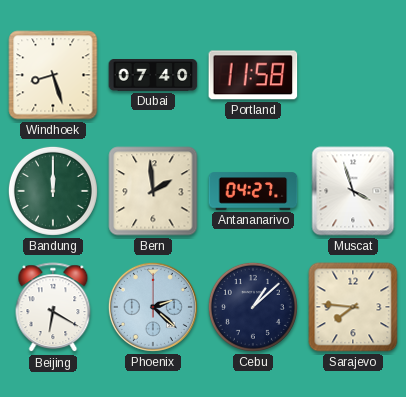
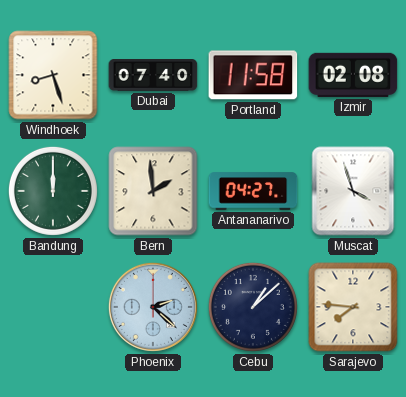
Izmir: none -> 02:08 (353, 75)
Beijing: 6:20 -> none (53, 308)
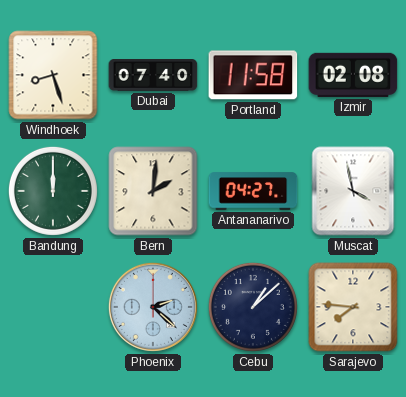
Bern: 1:59 -> 2:01 (153, 191)
Muscat: 3:57 -> 3:58 (353, 191)
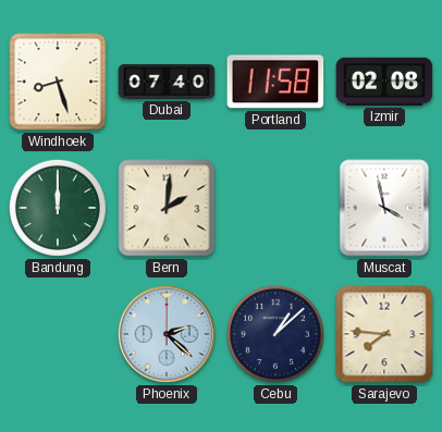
Antananarivo: 04:27 -> none (253, 191)
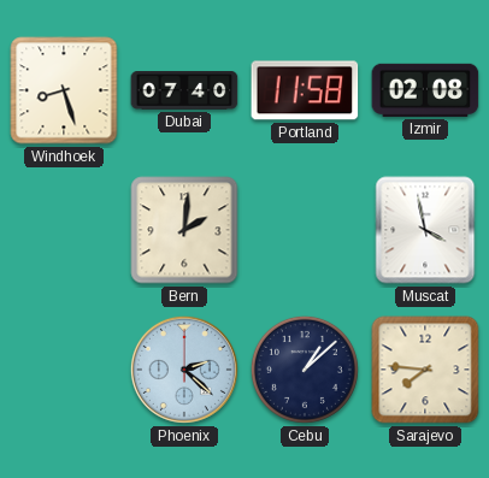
Bandung: 12:00 -> none (58, 208)
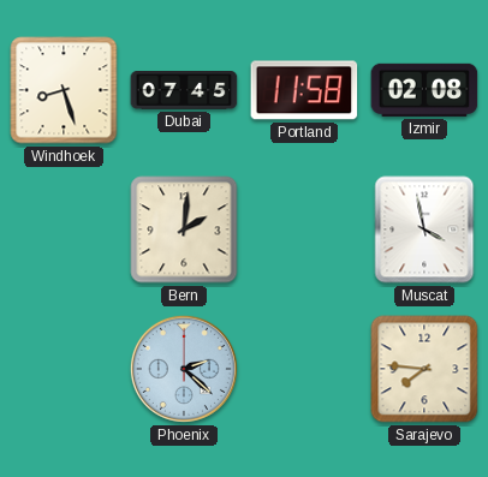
Dubai: 07:40 -> 07:45 (184, 91)
Cebu: 1:08 -> none (305, 370)
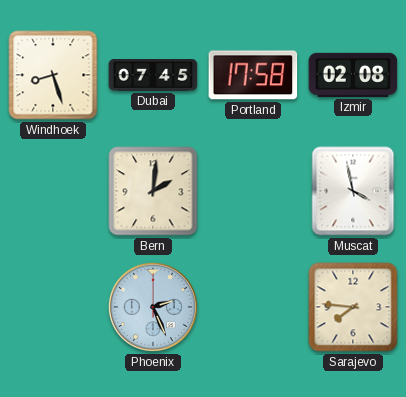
Portland: 11:58 -> 17:58 (253, 75)
Phoenix: 2:22 -> 2:26 (153, 307)
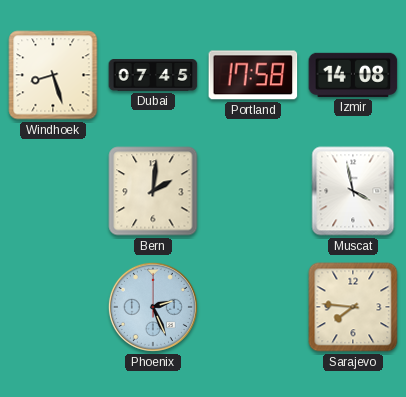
Izmir: 02:08 -> 14:08 (353, 75)
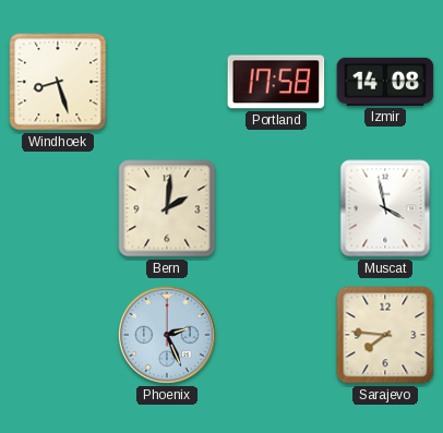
Dubai: 07:45 -> none (153, 76)
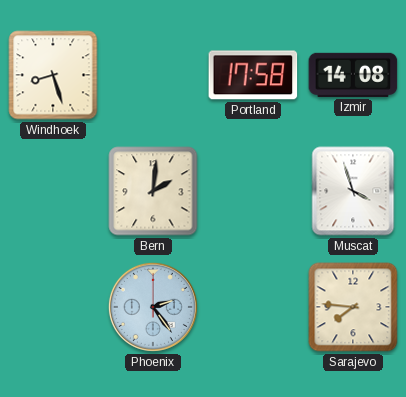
Muscat: 3:58 -> 3:57 (353, 191)
Phoenix: 2:26 -> 2:24 (153, 307)
